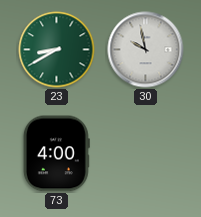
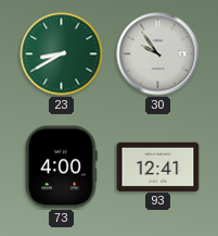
30: 9:58 -> 9:54 (158, 54)
93: none -> 12:41 (158, 166)
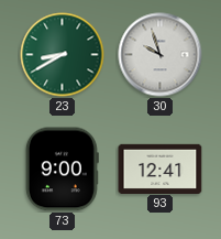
30: 9:54 -> 9:57 (161, 55)
73: 4:00 -> 9:00 (62, 170)
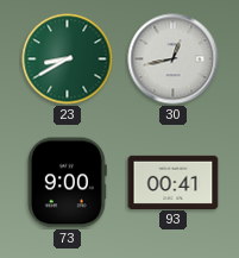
30: 9:57 -> 12:43 (174, 59)
93: 12:41 -> 00:41 (174, 182)
